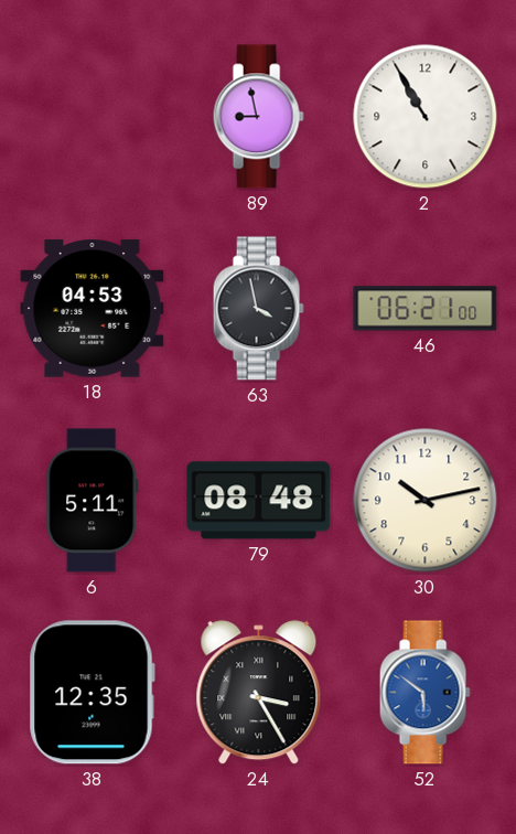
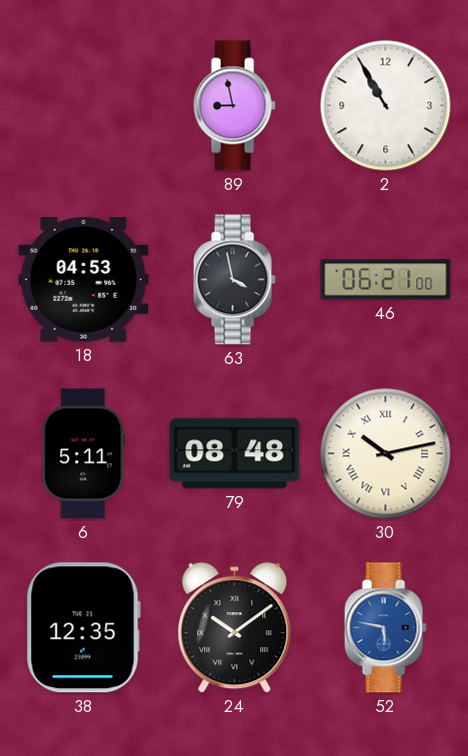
30 numerals: Arabic -> Roman (386, 454)
24: 3:25 -> 10:09 (235, 628)
52: 5:51 -> 5:47 (385, 628)
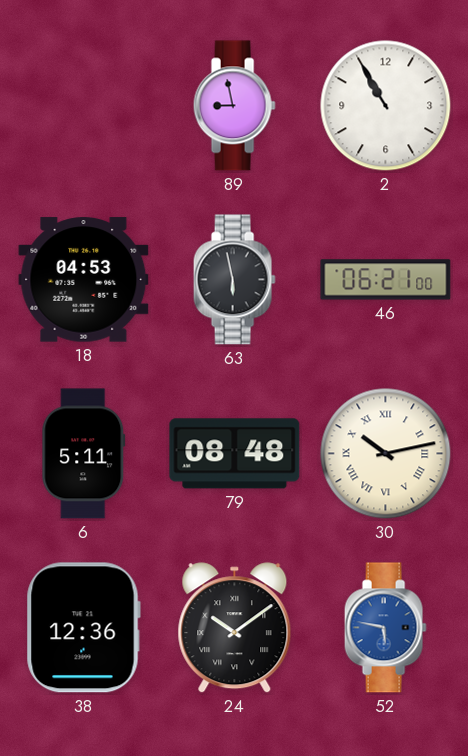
63: 3:58 -> 5:58 (234, 280)
38: 12:35 -> 12:36 (83, 628)
